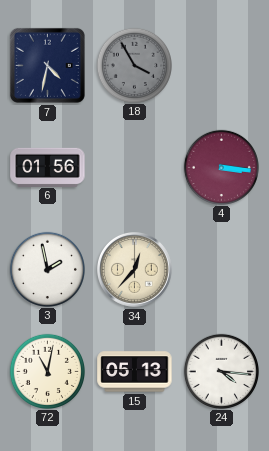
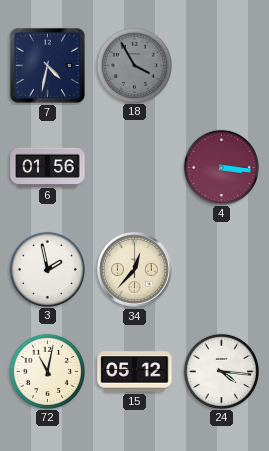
15: 05:13 -> 05:12 (135, 372)
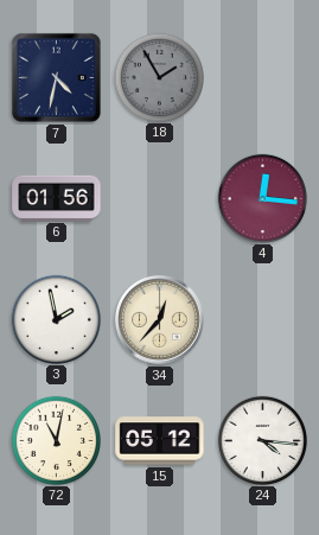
18: 3:55 -> 1:55 (159, 77)
4: 3:16 -> 12:16 (262, 198)
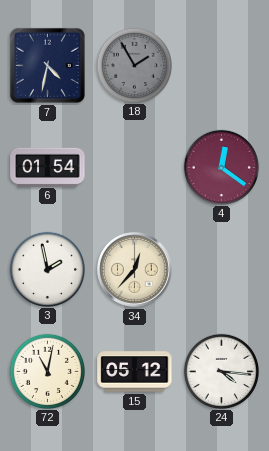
6: 01:56 -> 01:54 (48, 167)
4: 12:16 -> 12:21 (221, 167)
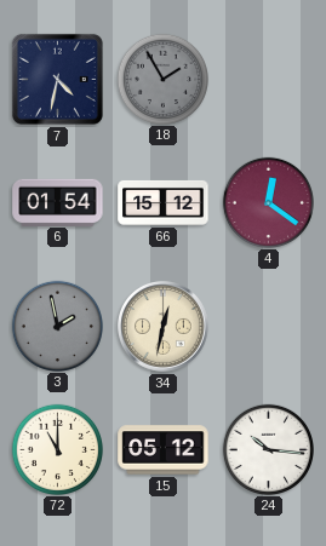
66: none -> 15:12 (164, 202)
3 dial: white -> grey (57, 326)
34: 12:37 -> 12:32 (164, 327)
72: 11:02 -> 11:00 (57, 449)
24: 4:16 -> 10:16 (268, 449)
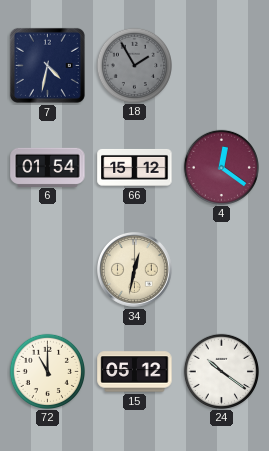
3: 1:58 -> none (57, 326)
24: 10:16 -> 10:21 (221, 371)
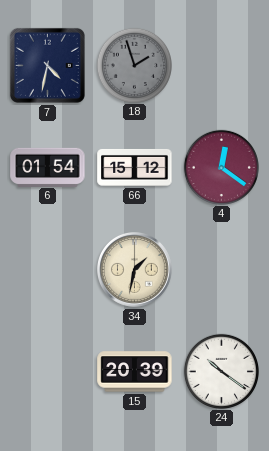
18: 1:55 -> 1:57 (134, 65)
34: 12:32 -> 1:32 (135, 270)
72: 11:00 -> none (47, 371)
15: 05:12 -> 20:39 (135, 372)
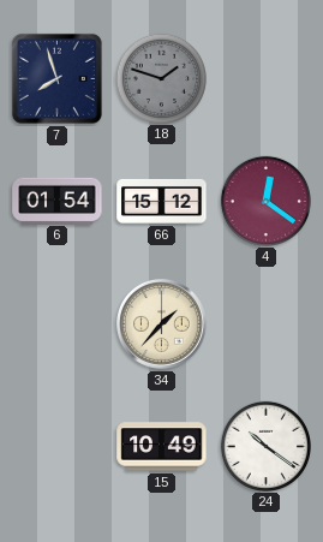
7: 4:32 -> 7:57 (56, 78)
18: 1:57 -> 1:48 (161, 78)
34: 1:32 -> 1:37 (162, 324)
15: 20:39 -> 10:49 (162, 447)
